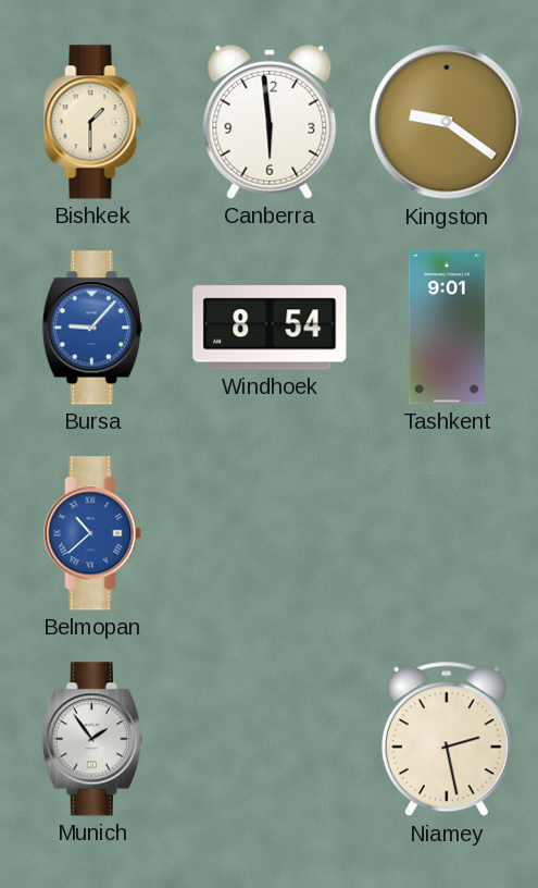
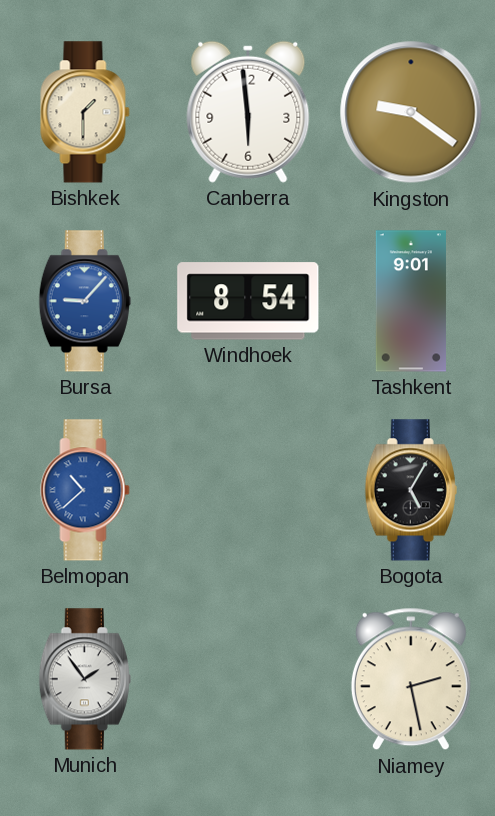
Bogota: none -> 5:05 (411, 490)
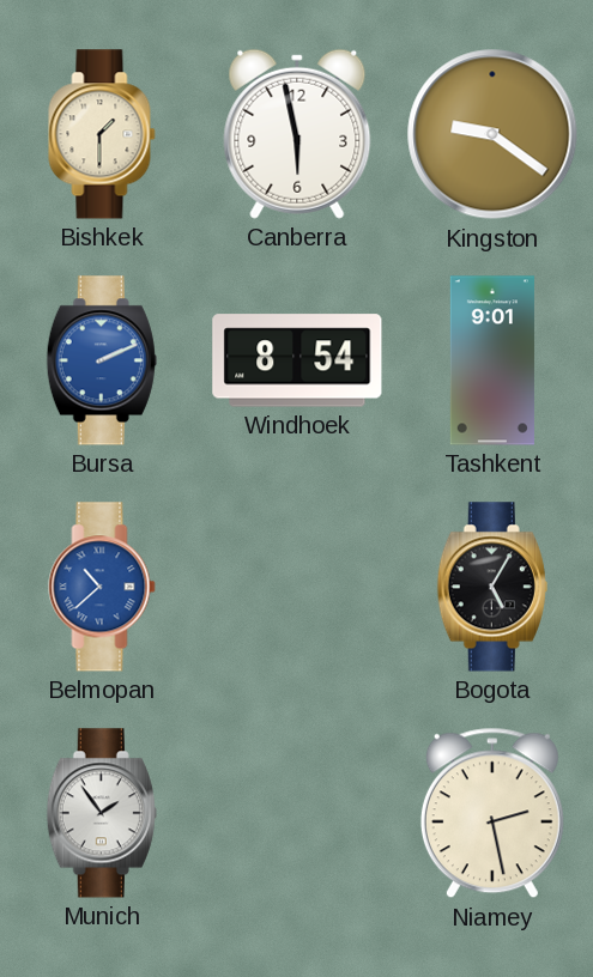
Canberra: 5:59 -> 5:58 (297, 134)
Bursa: 9:07 -> 2:11 (102, 360)
